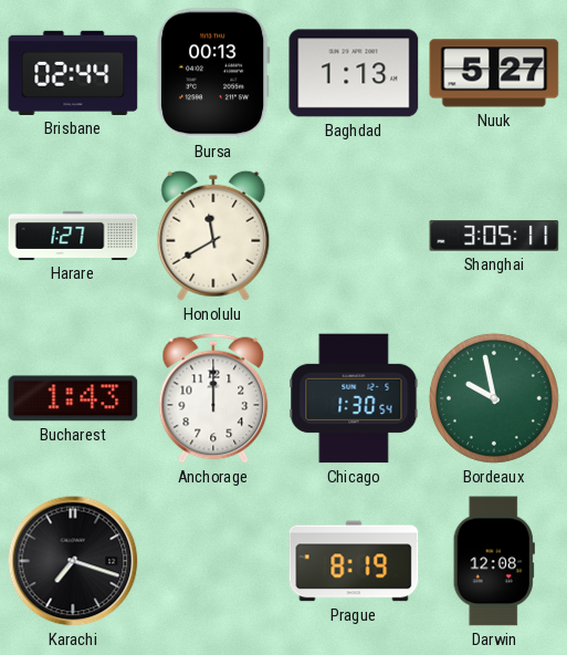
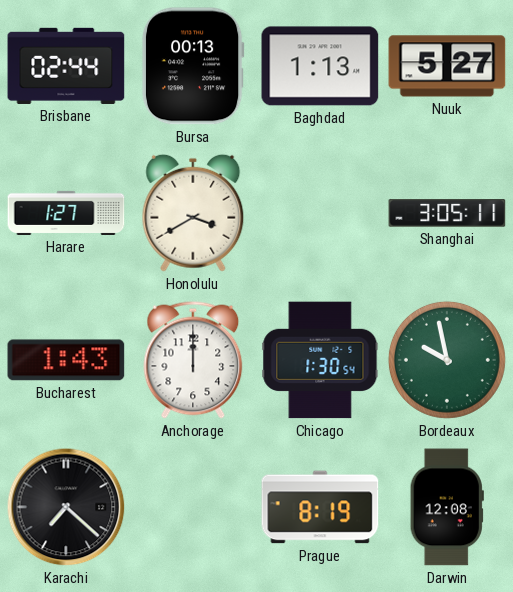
Honolulu: 11:40 -> 3:40 (193, 213)
Karachi: 7:18 -> 7:22 (66, 507)
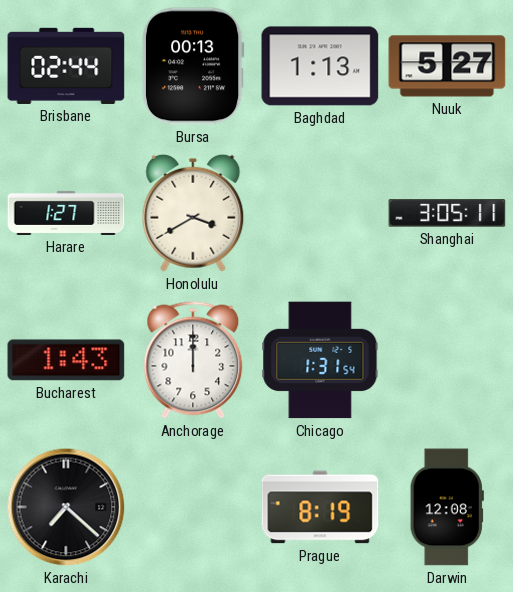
Chicago: 1:30 -> 1:31 (320, 360)
Bordeaux: 9:58 -> none (447, 360)
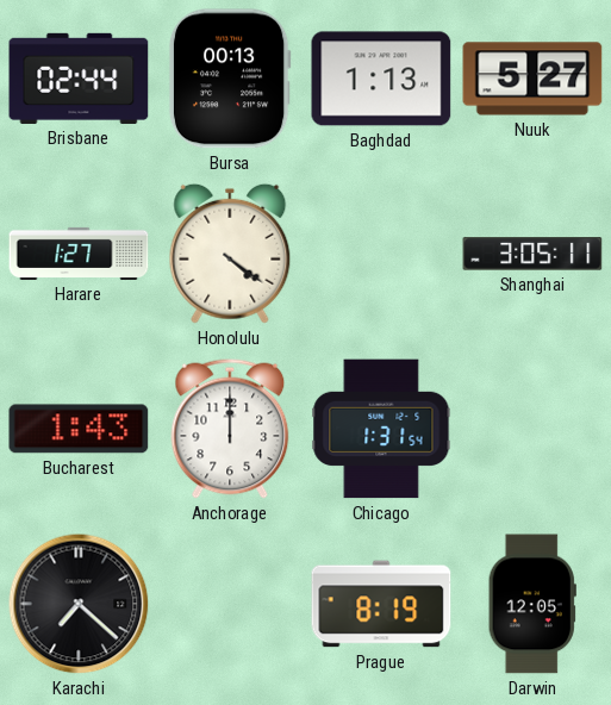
Honolulu: 3:40 -> 4:21 (230, 254)
Darwin: 12:08 -> 12:05 (532, 604)
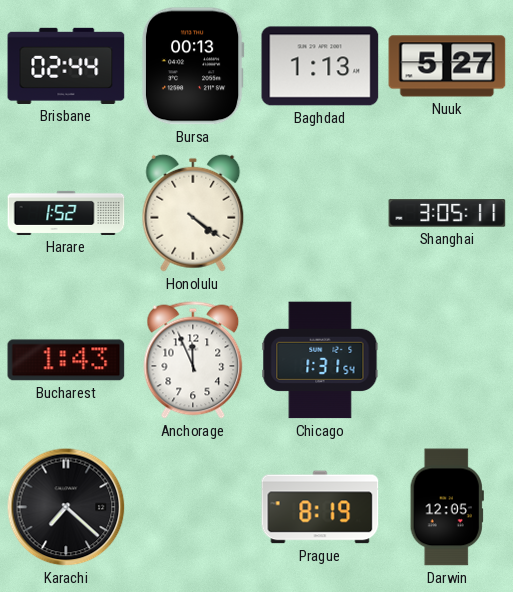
Harare: 1:27 -> 1:52 (66, 213)
Anchorage: 12:00 -> 11:56 (193, 360)
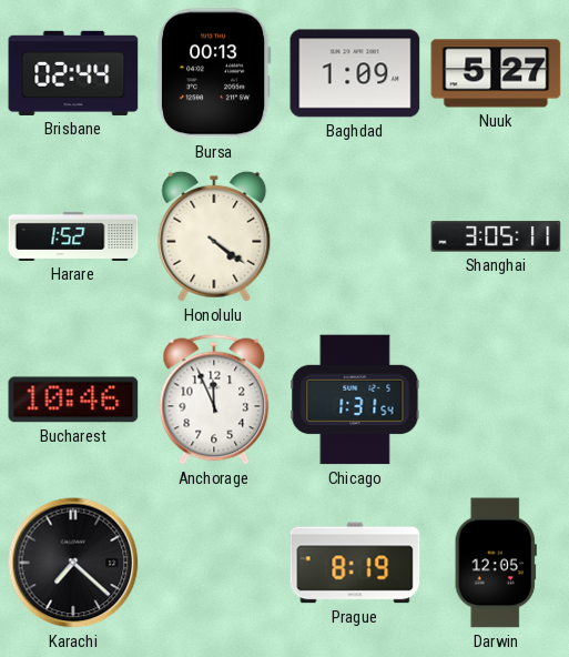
Baghdad: 1:13 -> 1:09 (355, 73)
Bucharest: 1:43 -> 10:46 (73, 400)
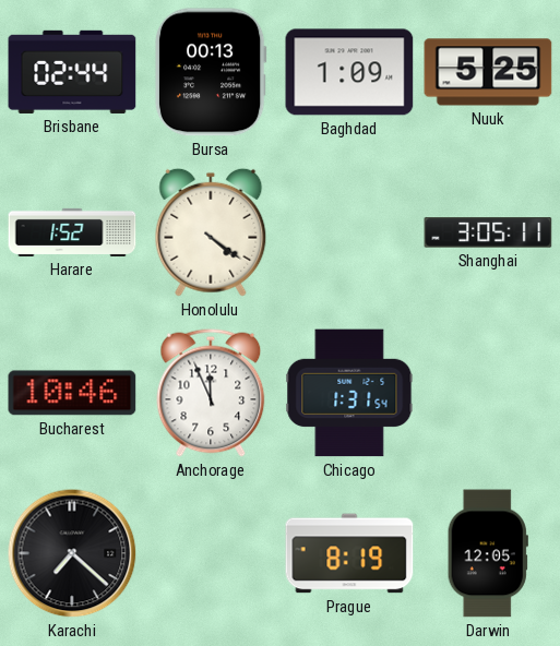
Nuuk: 5:27 -> 5:25 (488, 72)
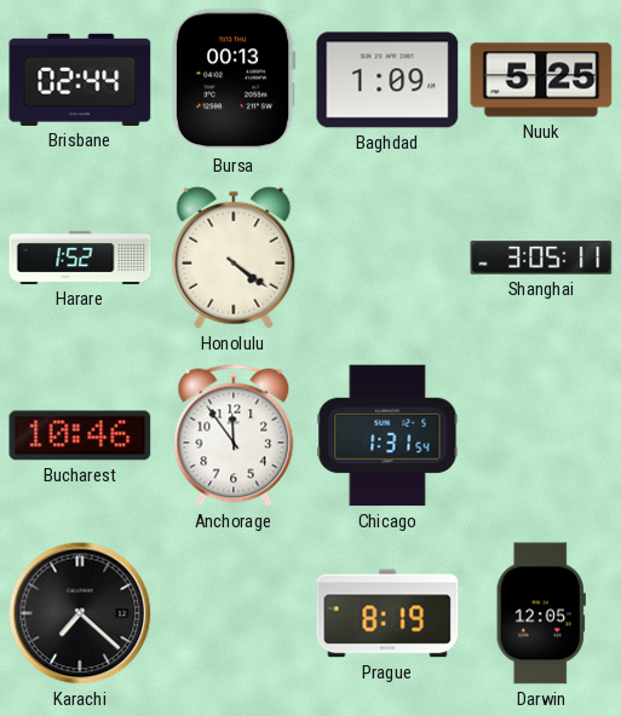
Anchorage: 11:56 -> 11:54 (234, 435)
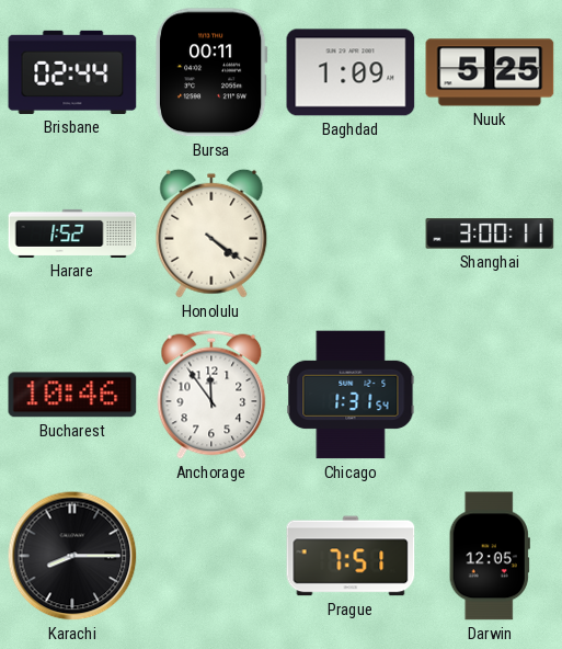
Bursa: 00:13 -> 00:11 (211, 72)
Shanghai: 3:05 -> 3:00 (490, 234)
Karachi: 7:22 -> 8:15 (72, 556)
Prague: 8:19 -> 7:51 (351, 556)
